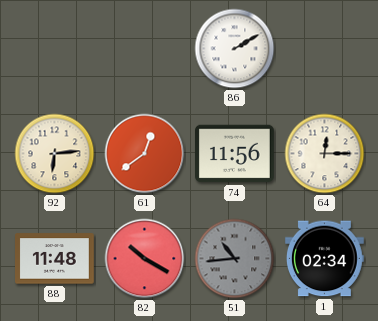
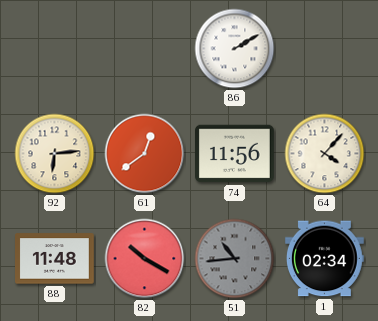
64: 12:15 -> 4:07 (325, 154)
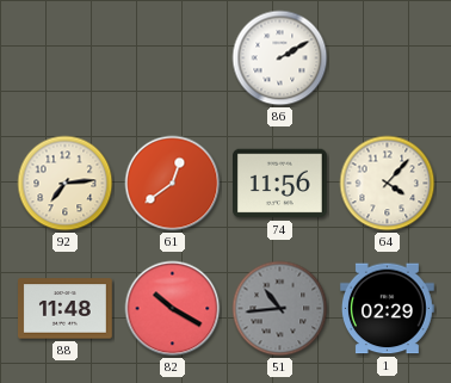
92: 6:14 -> 7:14 (66, 184)
1: 02:34 -> 02:29 (387, 309)
